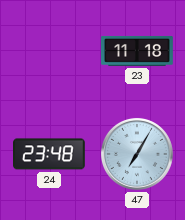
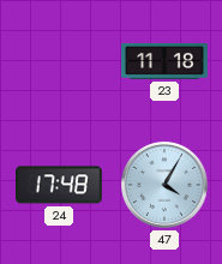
24: 23:48 -> 17:48 (60, 185)
47: 7:05 -> 4:05 (164, 185)
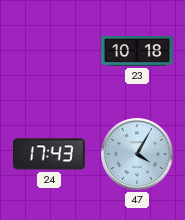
23: 11:18 -> 10:18 (137, 51)
24: 17:48 -> 17:43 (50, 154)
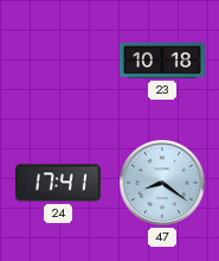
24: 17:43 -> 17:41 (59, 183)
47: 4:05 -> 8:21 (162, 183)
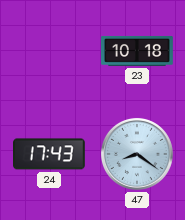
24: 17:41 -> 17:43 (50, 154)
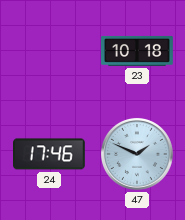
24: 17:43 -> 17:46 (50, 154)
47: 8:21 -> 1:49 (137, 154)
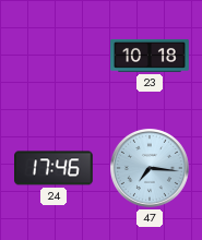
47: 1:49 -> 7:16 (150, 168)
